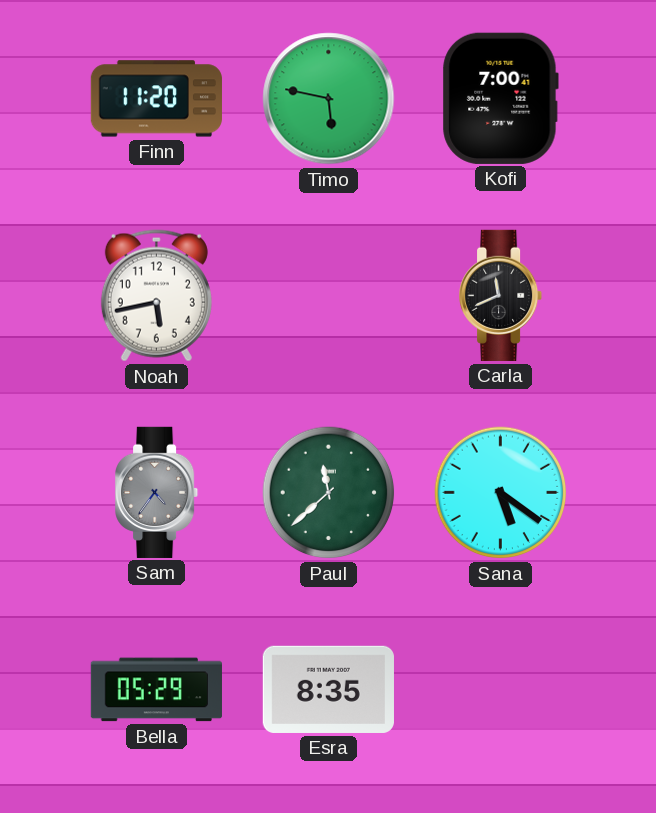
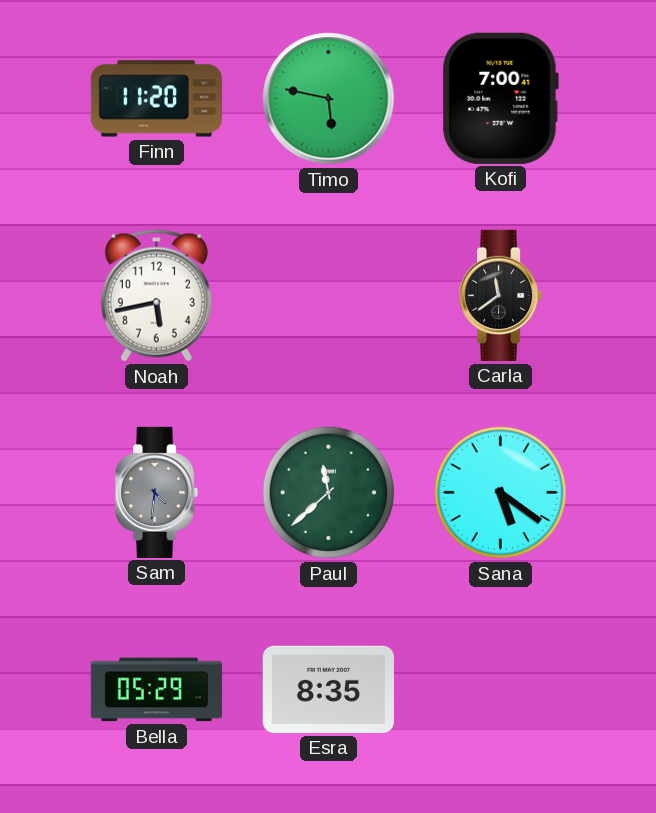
Carla: 11:41 -> 11:39 (502, 295)
Sam: 4:36 -> 4:31 (158, 492)
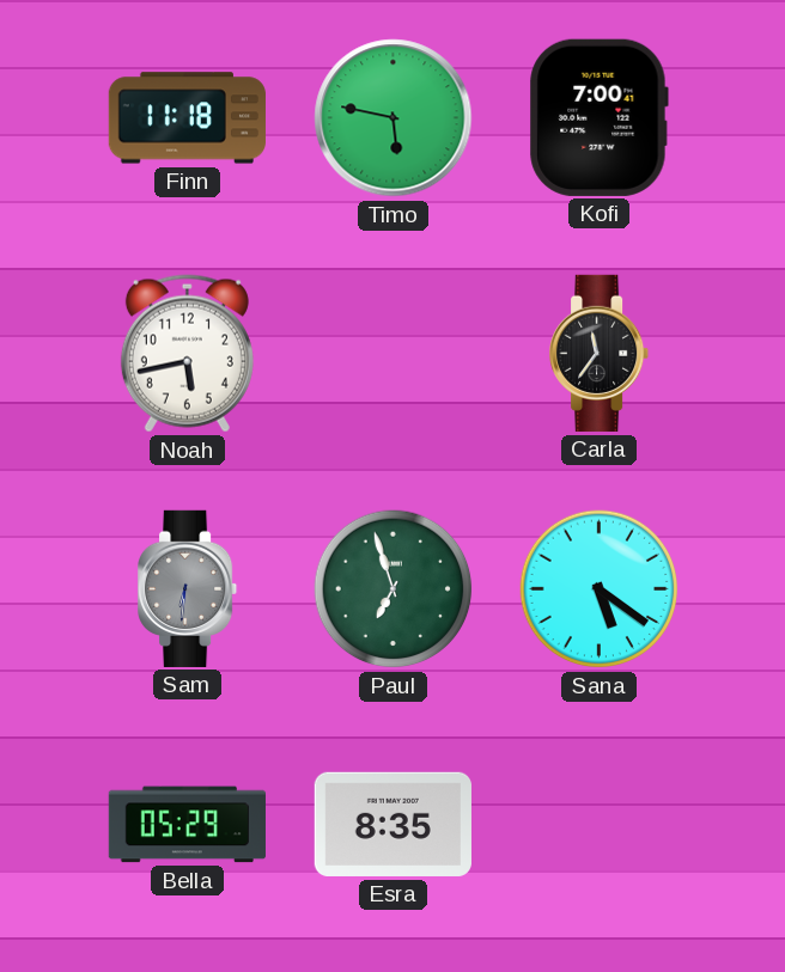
Finn: 11:20 -> 11:18 (187, 118)
Carla: 11:39 -> 11:36 (601, 353)
Sam: 4:31 -> 6:31 (189, 588)
Paul: 11:38 -> 6:57 (394, 589)
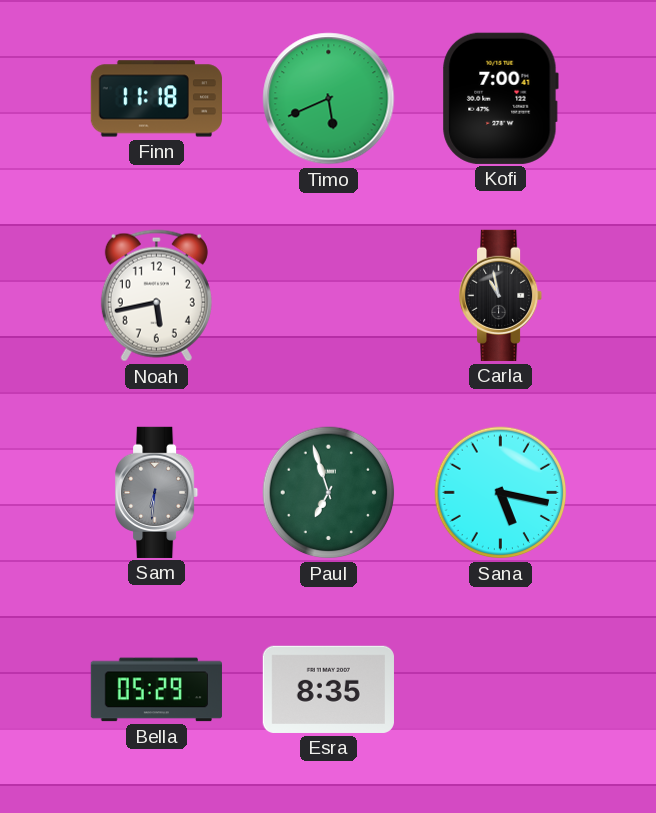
Timo: 5:47 -> 5:41 (329, 99)
Carla: 11:36 -> 10:58 (502, 295)
Sana: 5:21 -> 5:17 (501, 493)
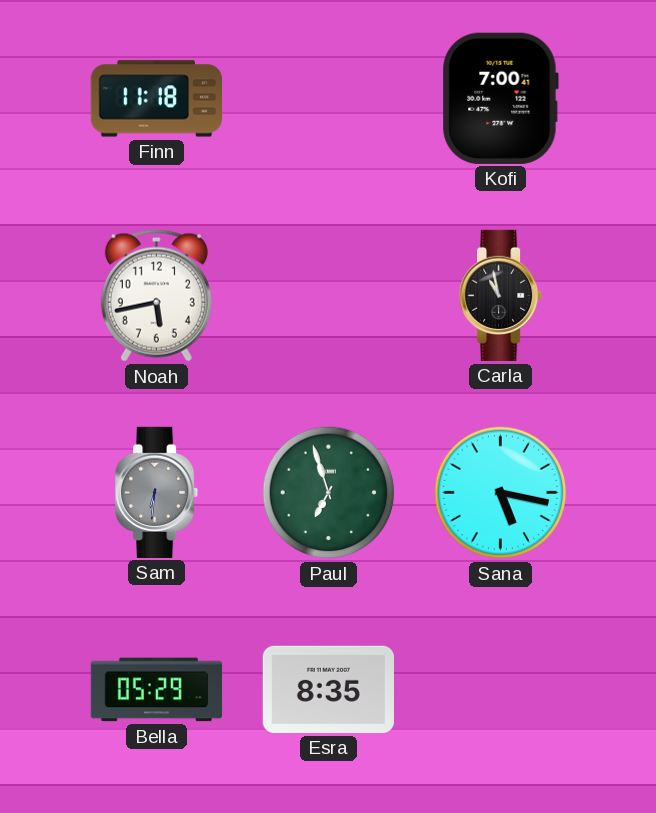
Timo: 5:41 -> none (329, 99)
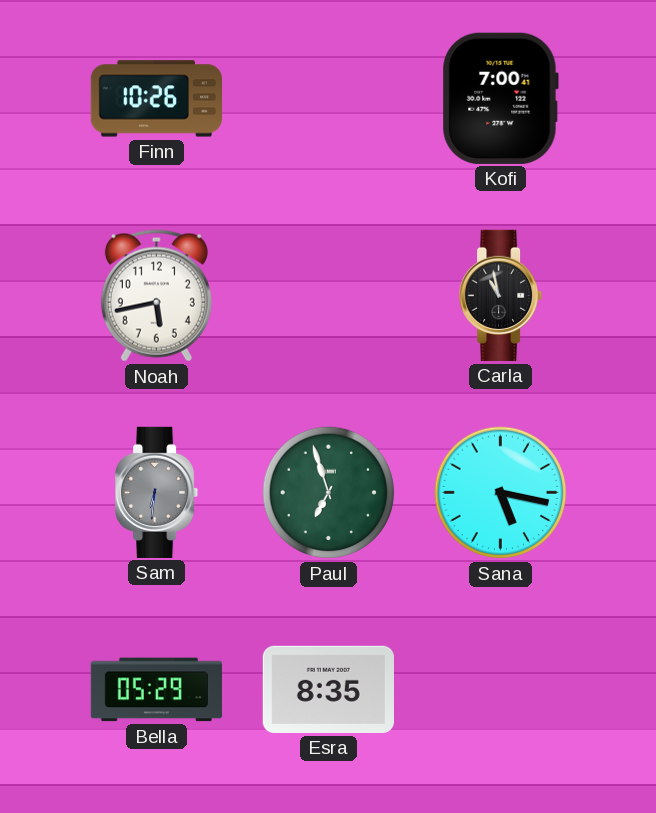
Finn: 11:18 -> 10:26 (156, 99)
